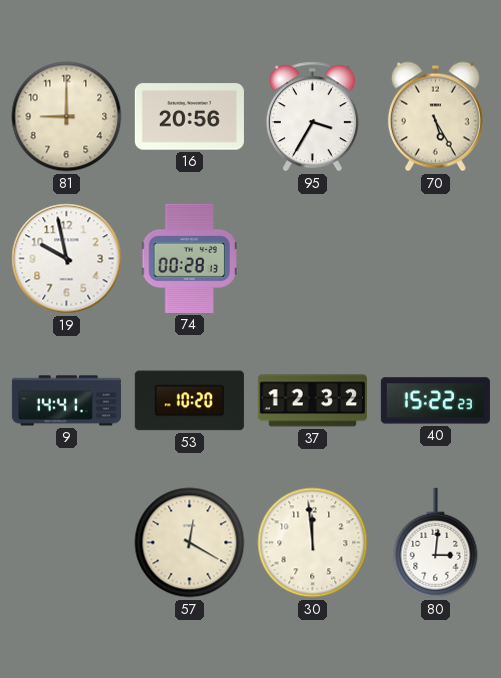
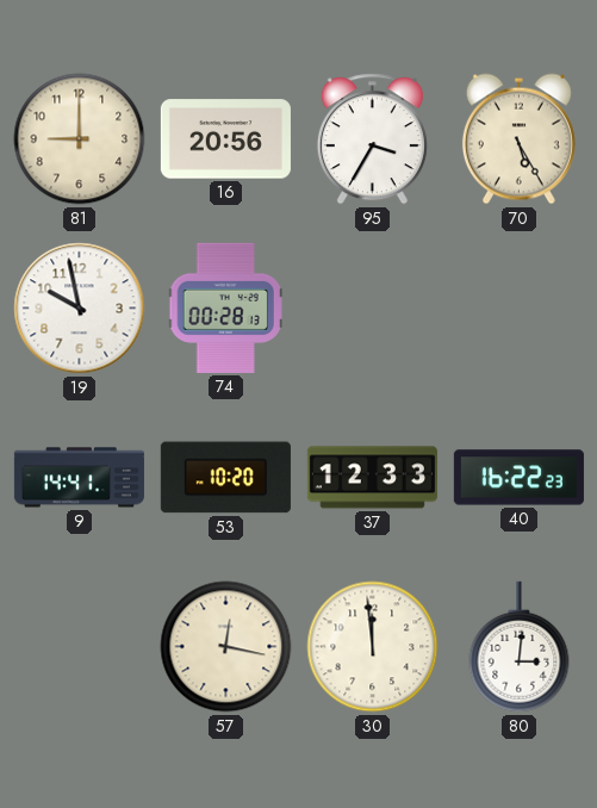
37: 12:32 -> 12:33 (372, 478)
40: 15:22 -> 16:22 (518, 478)
57: 12:20 -> 12:17 (226, 647)
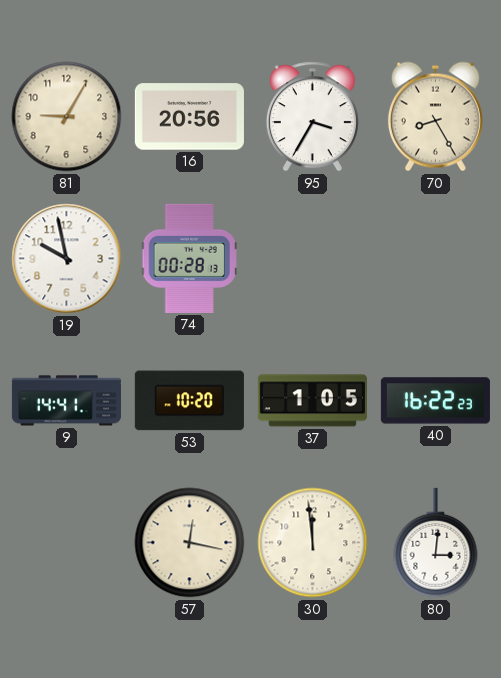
81: 9:00 -> 9:05 (67, 117)
70: 5:25 -> 8:25 (435, 117)
37: 12:33 -> 1:05 (312, 401)
